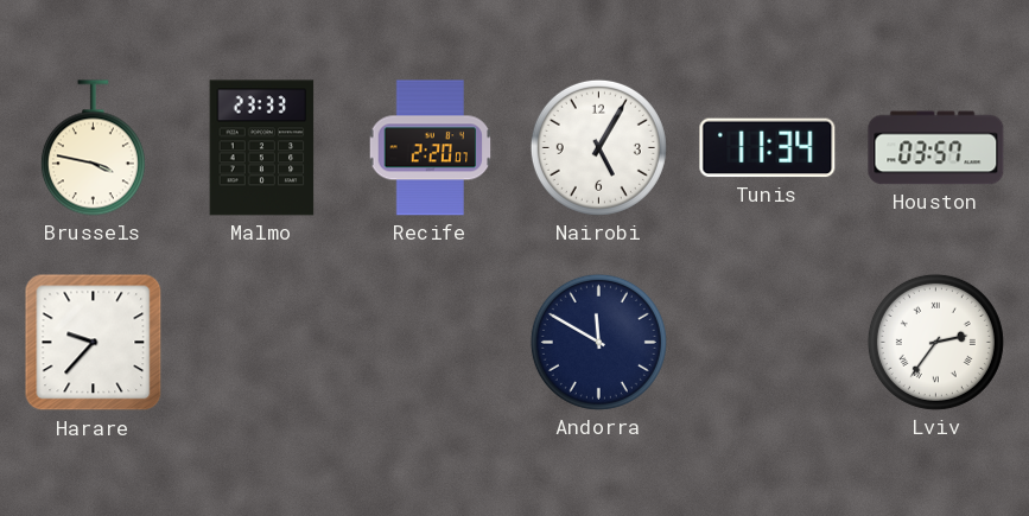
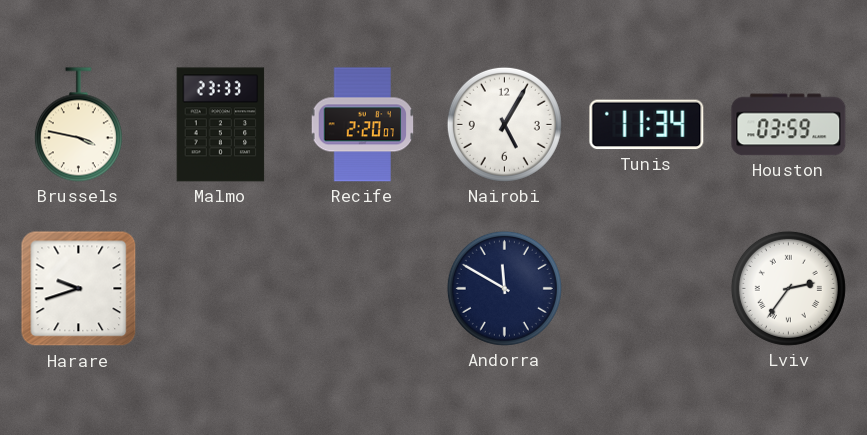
Houston: 03:57 -> 03:59 (789, 125)
Harare: 9:37 -> 9:42 (79, 289)
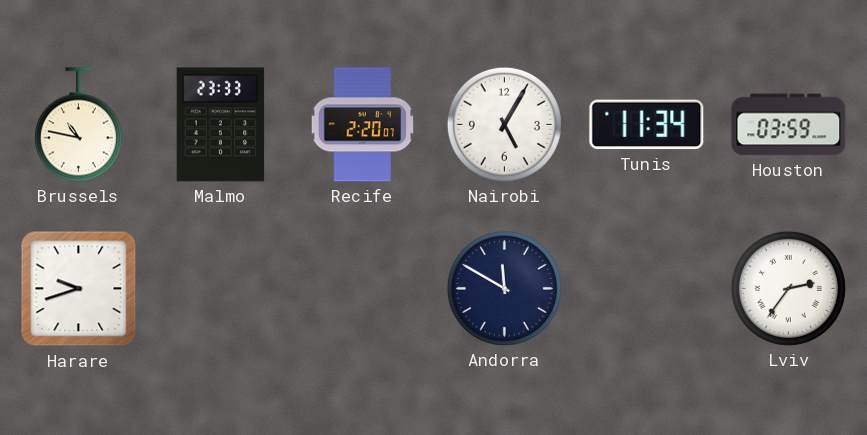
Brussels: 3:47 -> 10:47 (78, 125)
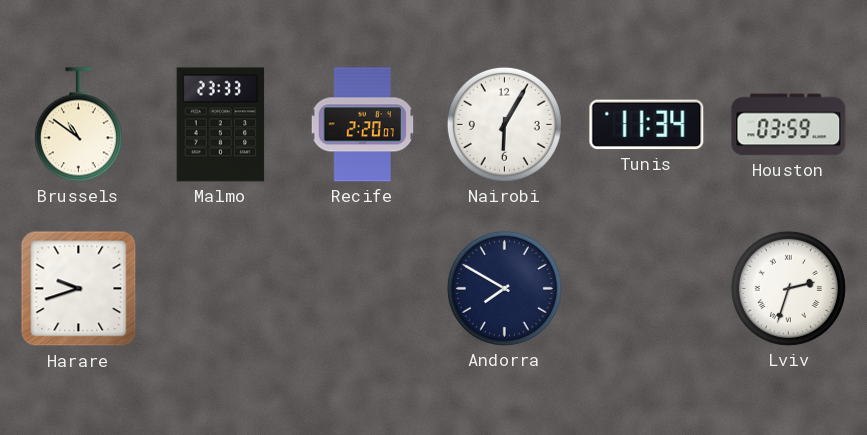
Brussels: 10:47 -> 10:51 (78, 125)
Nairobi: 5:05 -> 6:05 (504, 124)
Andorra: 11:50 -> 7:50 (504, 288)
Lviv: 2:36 -> 2:33 (788, 288)
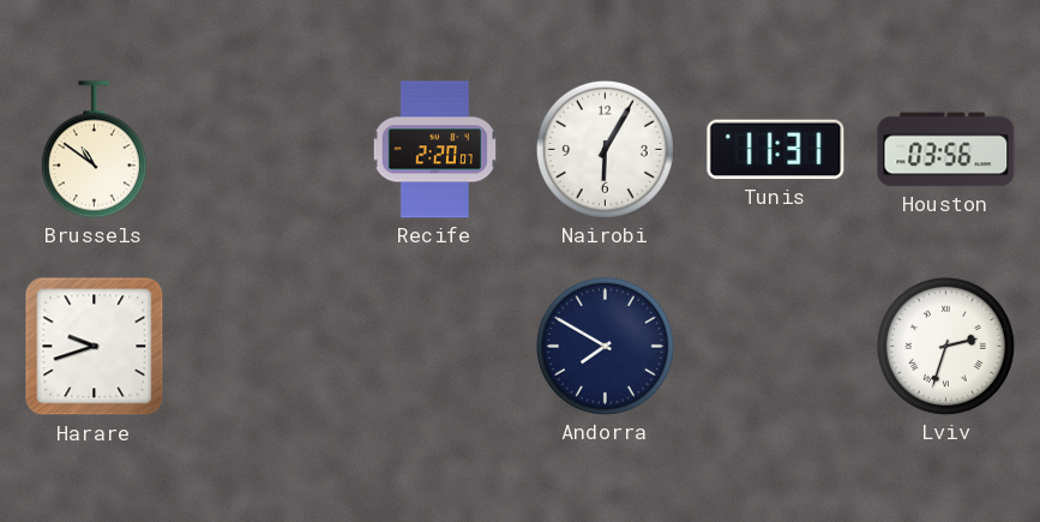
Malmo: 23:33 -> none (221, 125)
Tunis: 11:34 -> 11:31 (776, 150)
Houston: 03:59 -> 03:56 (946, 150)
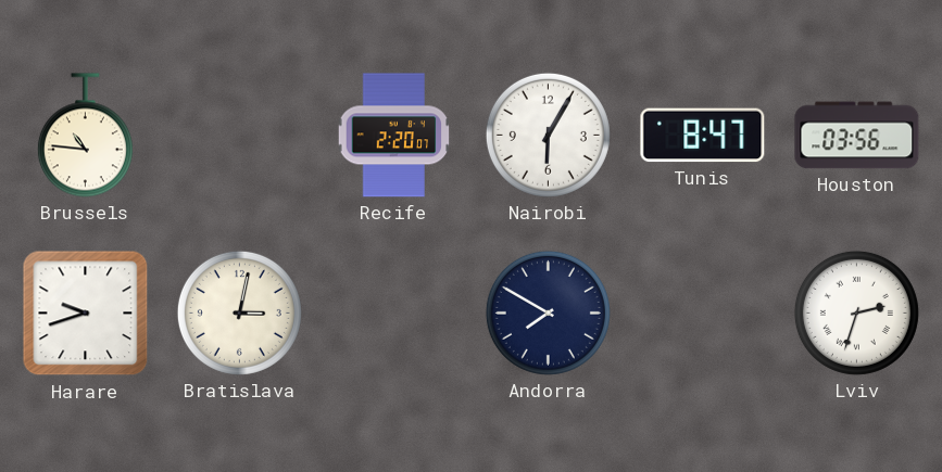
Brussels: 10:51 -> 10:46 (85, 136)
Tunis: 11:31 -> 8:47 (703, 136)
Bratislava: none -> 3:02 (239, 312)
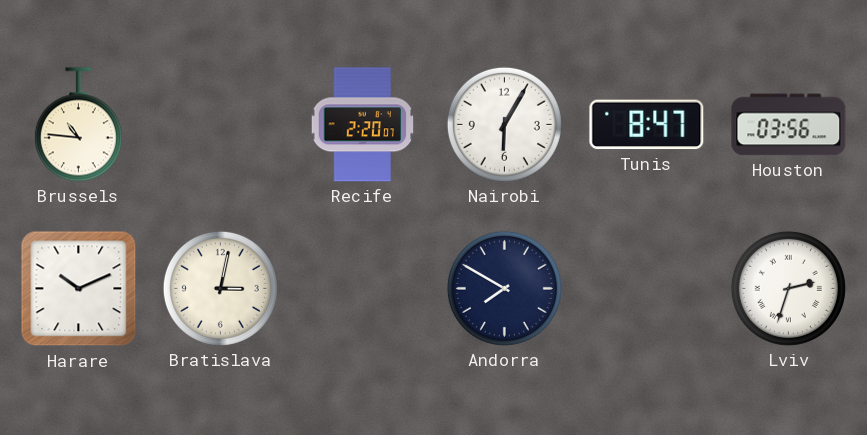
Harare: 9:42 -> 10:11 (79, 289)
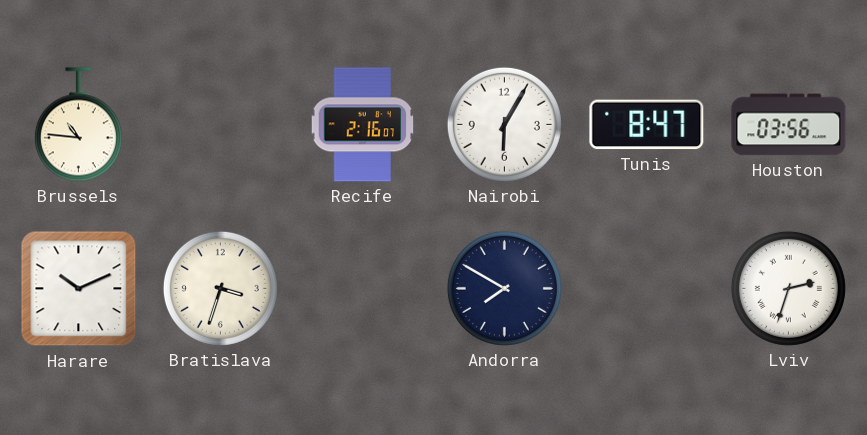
Recife: 2:20 -> 2:16 (363, 125)
Bratislava: 3:02 -> 3:33 (220, 288)
